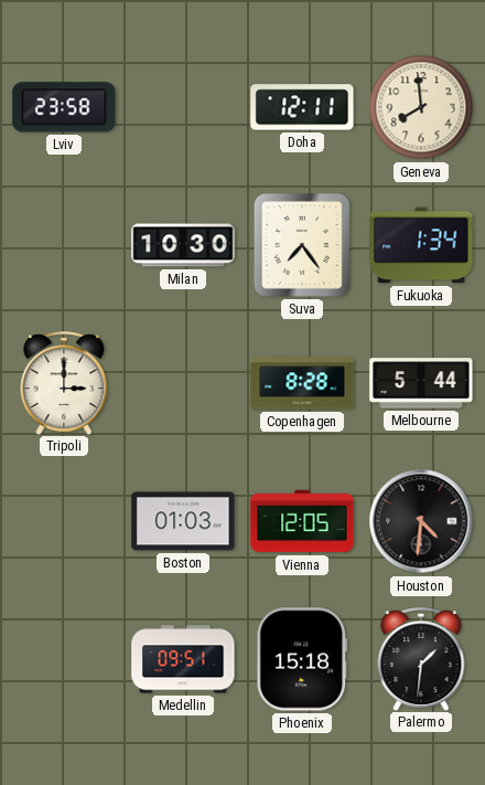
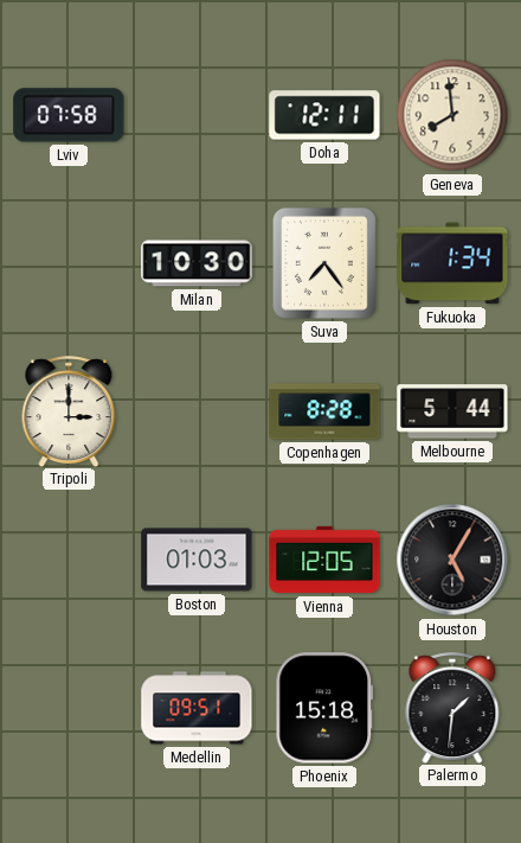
Lviv: 23:58 -> 07:58 (69, 115)
Houston: 4:31 -> 5:05 (452, 560)
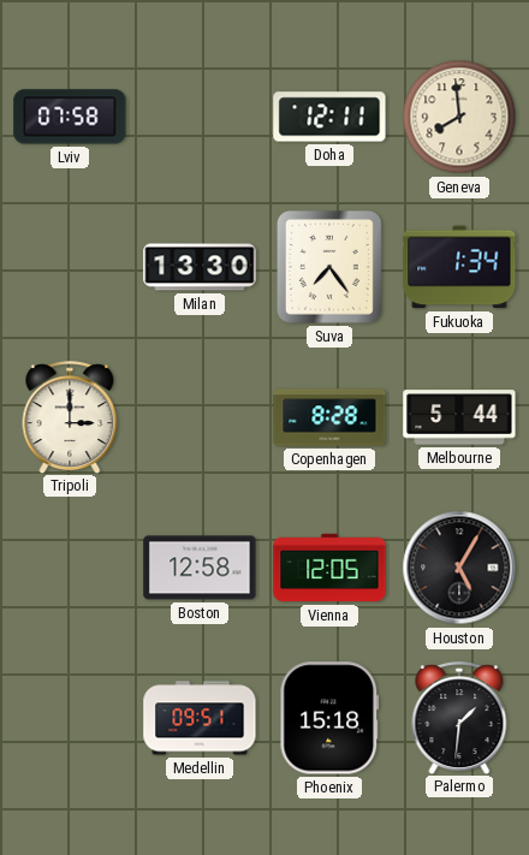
Milan: 10:30 -> 13:30 (200, 267)
Boston: 01:03 -> 12:58 (200, 568)
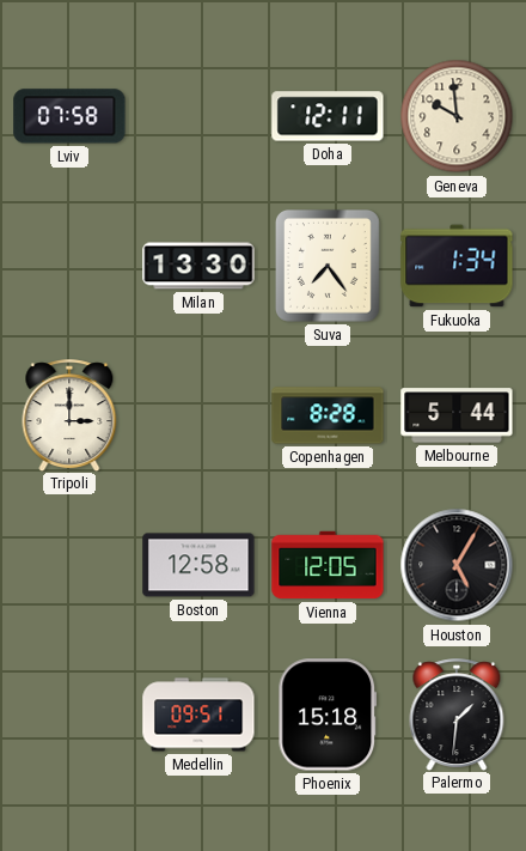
Geneva: 7:59 -> 9:59 (457, 116)
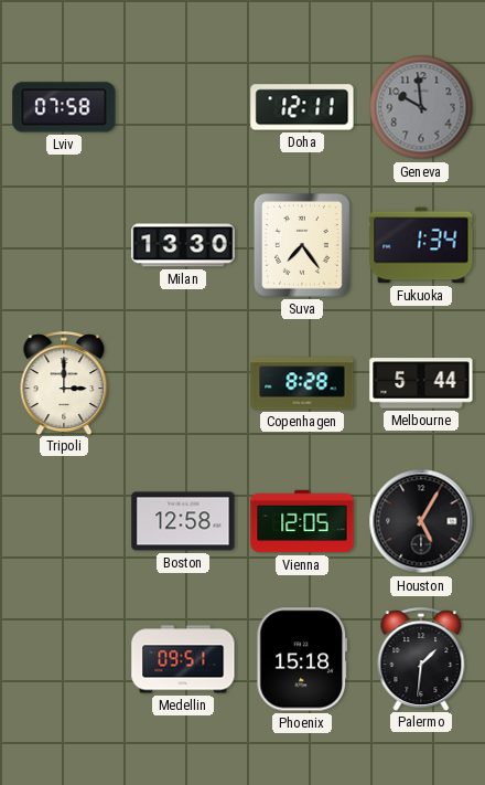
Geneva dial: cream -> grey (421, 107)
